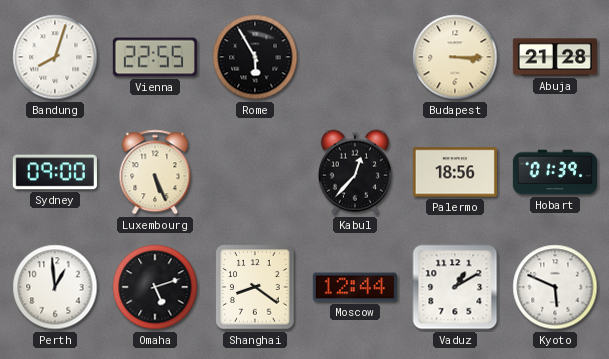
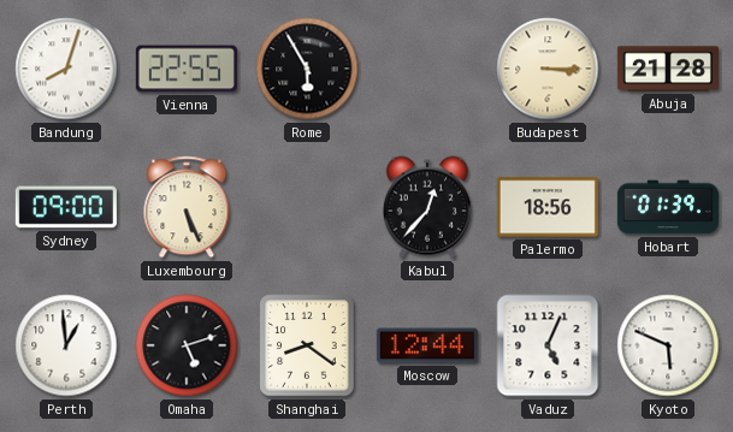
Vaduz: 1:10 -> 5:04 (548, 345)
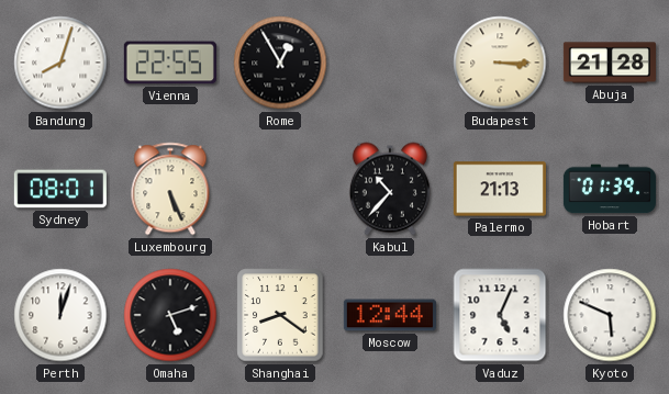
Rome: 5:55 -> 12:55 (280, 63)
Sydney: 09:00 -> 08:01 (60, 189)
Kabul: 12:37 -> 10:37 (390, 189)
Palermo: 18:56 -> 21:13 (500, 189)
Perth: 12:59 -> 12:03 (60, 315)
